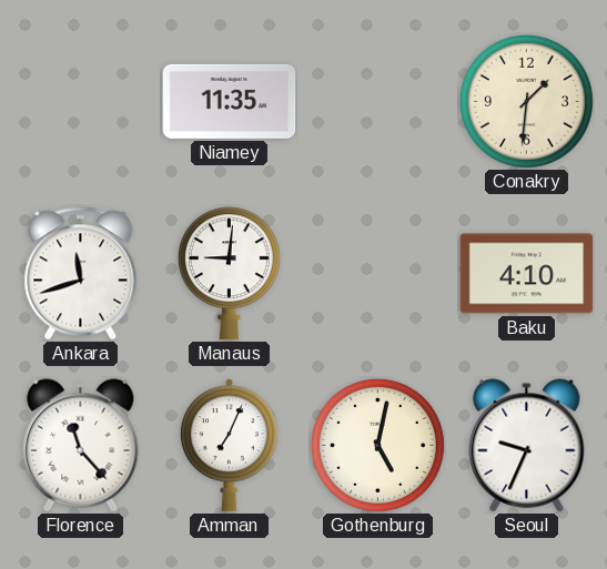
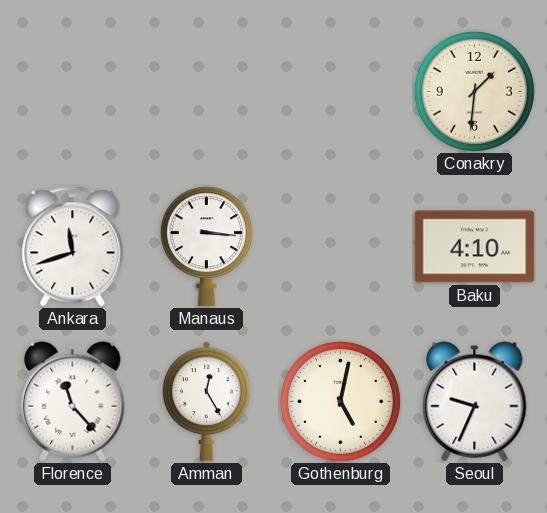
Niamey: 11:35 -> none (230, 101)
Manaus: 9:01 -> 3:16 (206, 247)
Amman: 7:04 -> 12:25 (206, 402)
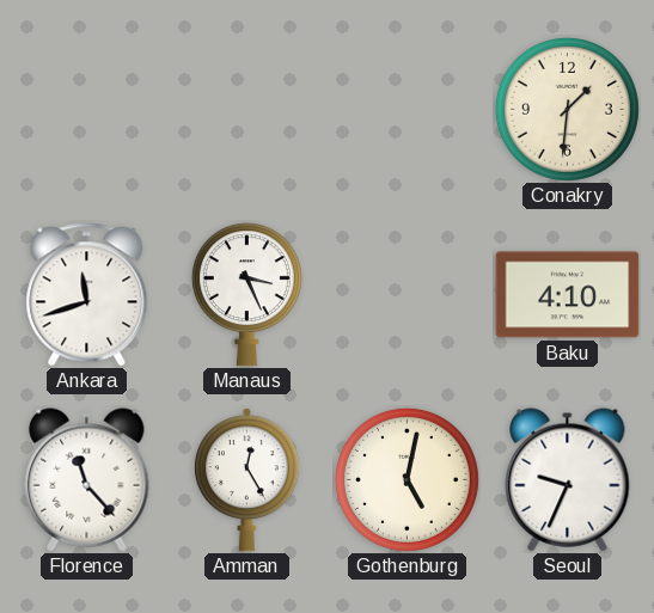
Manaus: 3:16 -> 3:26 (246, 295)
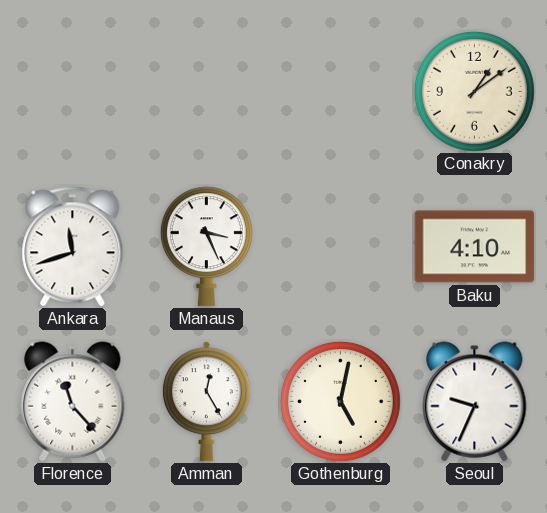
Conakry: 1:31 -> 1:09 (474, 91)
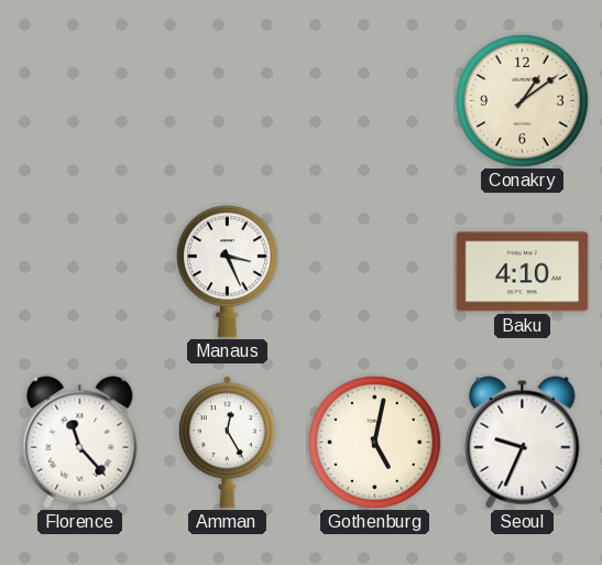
Ankara: 11:42 -> none (73, 247)
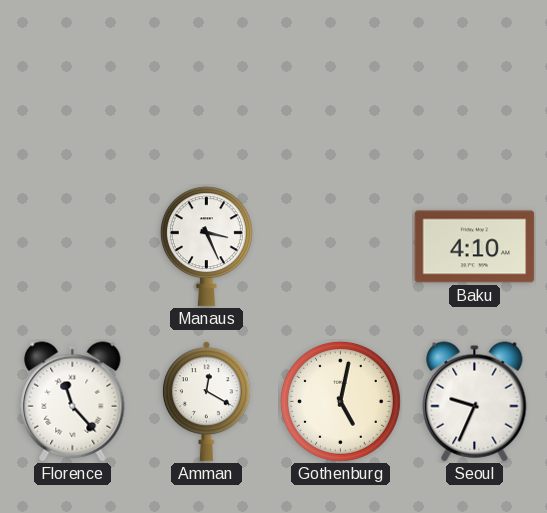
Conakry: 1:09 -> none (522, 100)
Amman: 12:25 -> 12:20 (206, 402)
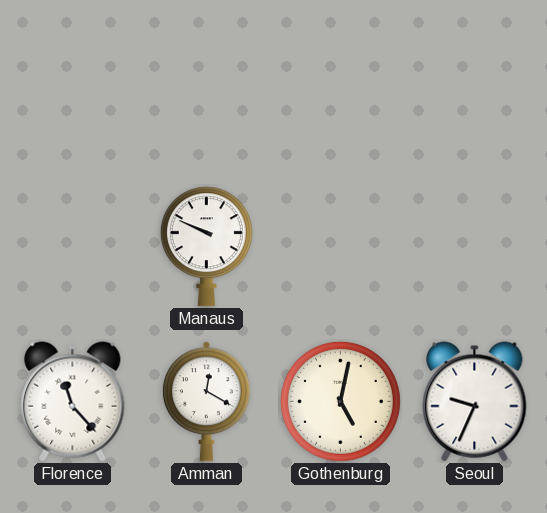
Manaus: 3:26 -> 9:49 (206, 247)
Baku: 4:10 -> none (475, 247)
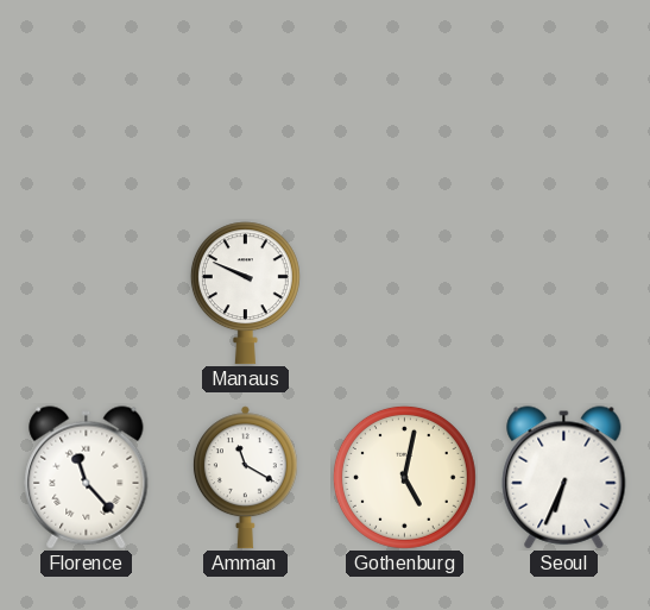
Amman: 12:20 -> 11:20 (245, 478)
Seoul: 9:34 -> 6:34 (564, 478)
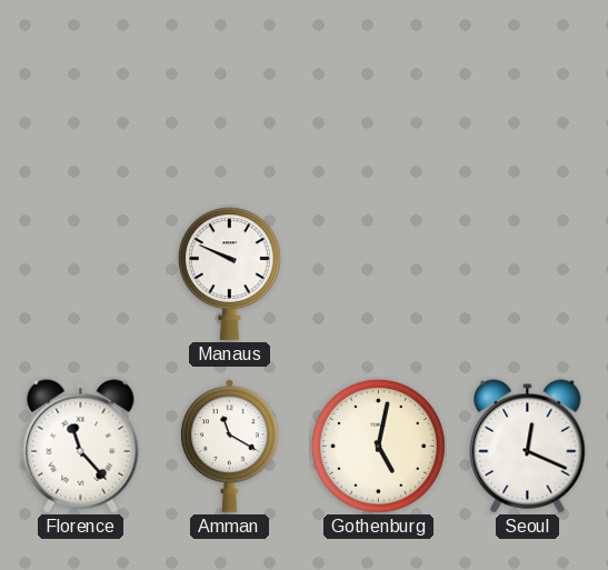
Seoul: 6:34 -> 12:19 (528, 447)
